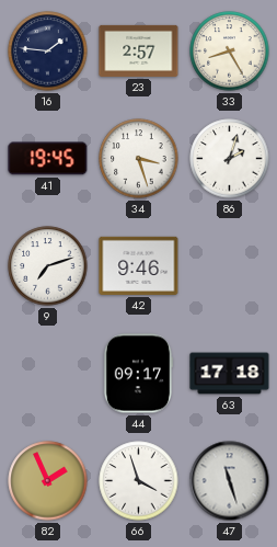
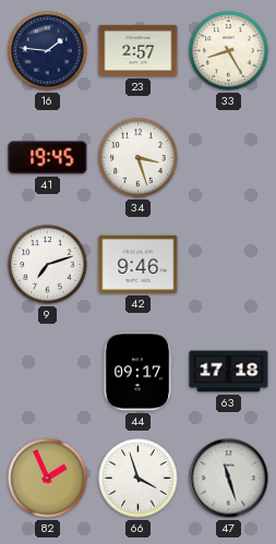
86: 2:03 -> none (230, 159)
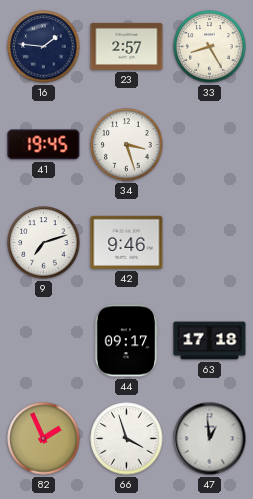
47: 11:27 -> 12:59 (210, 439)
